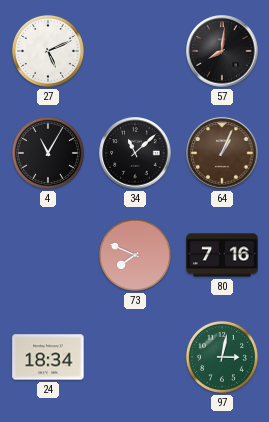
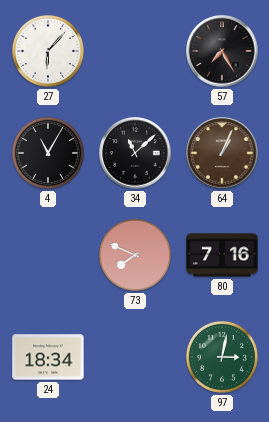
27: 5:11 -> 6:07 (48, 51)
57: 8:01 -> 7:25 (222, 51)
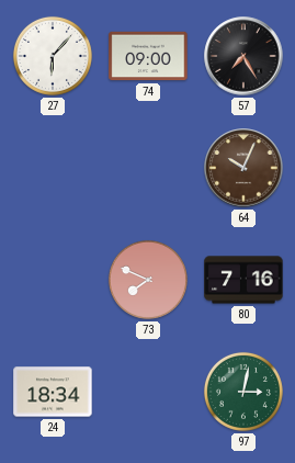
74: none -> 09:00 (148, 56)
4: 11:05 -> none (48, 153)
34: 11:08 -> none (135, 153)
64: 1:04 -> 10:04 (243, 168)
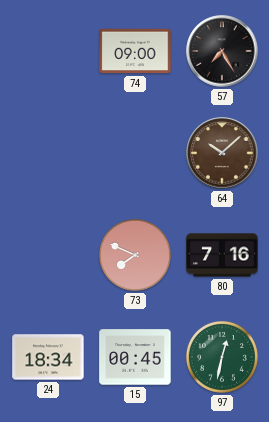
27: 6:07 -> none (53, 56)
64: 10:04 -> 10:08 (222, 153)
15: none -> 00:45 (135, 357)
97: 3:02 -> 12:32 (222, 357)
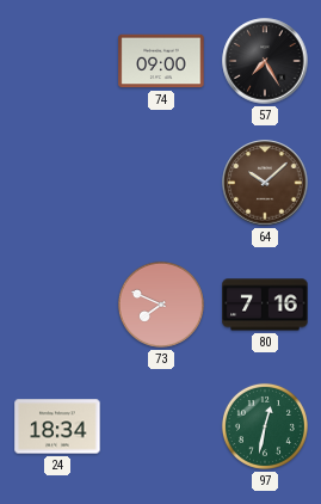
15: 00:45 -> none (135, 357)
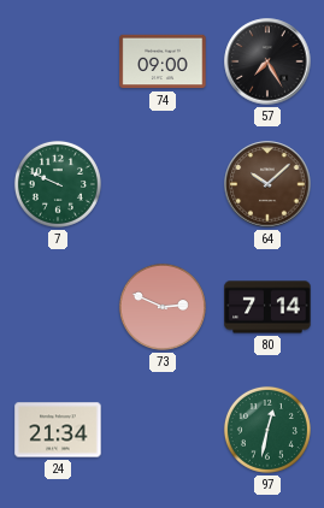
7: none -> 9:49 (58, 184)
73: 7:49 -> 2:49 (163, 307)
80: 7:16 -> 7:14 (267, 307)
24: 18:34 -> 21:34 (58, 430)
